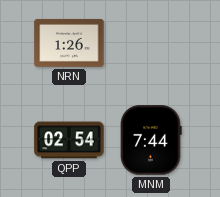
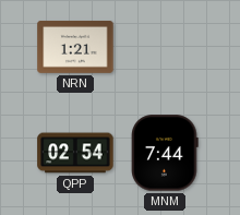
NRN: 1:26 -> 1:21 (75, 47)
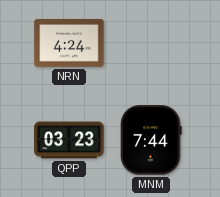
NRN: 1:21 -> 4:24 (69, 43)
QPP: 02:54 -> 03:23 (69, 140)
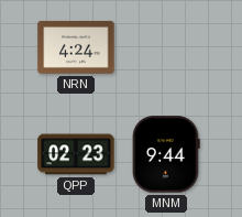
QPP: 03:23 -> 02:23 (76, 154)
MNM: 7:44 -> 9:44 (166, 154)
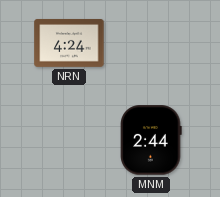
QPP: 02:23 -> none (76, 154)
MNM: 9:44 -> 2:44 (151, 140)
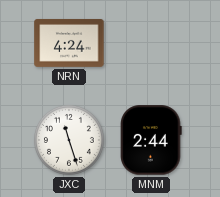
JXC: none -> 11:27 (70, 141)
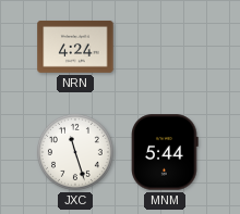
MNM: 2:44 -> 5:44 (165, 152)
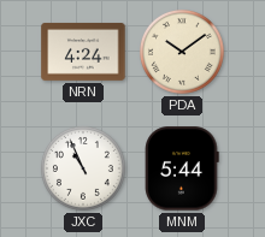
PDA: none -> 10:09 (183, 53)
JXC: 11:27 -> 10:56 (84, 170)
